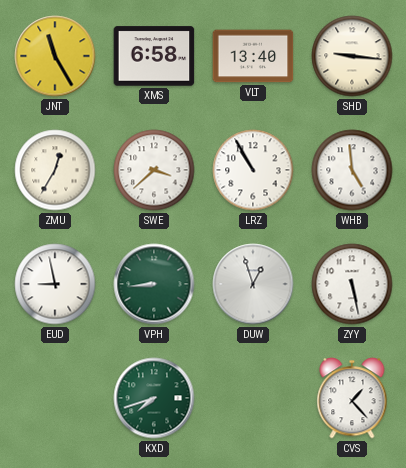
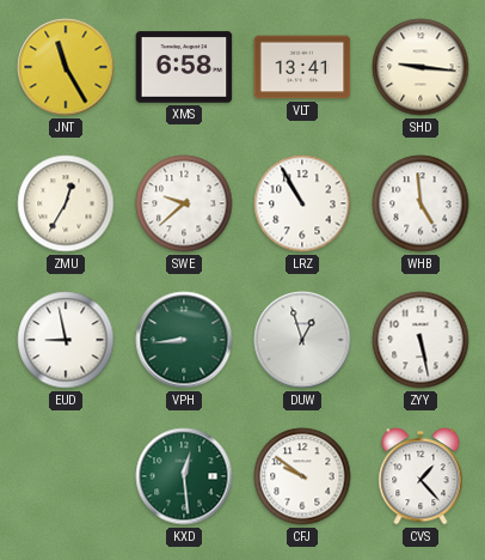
VLT: 13:40 -> 13:41 (302, 67)
SWE: 3:38 -> 9:38 (184, 203)
KXD: 7:42 -> 12:29 (184, 476)
CFJ: none -> 9:51 (302, 476)
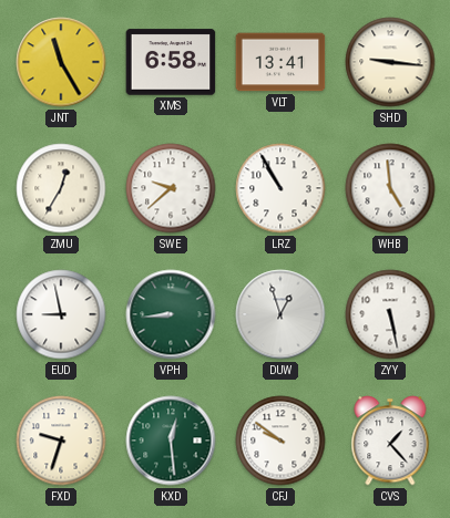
FXD: none -> 9:33 (61, 441)
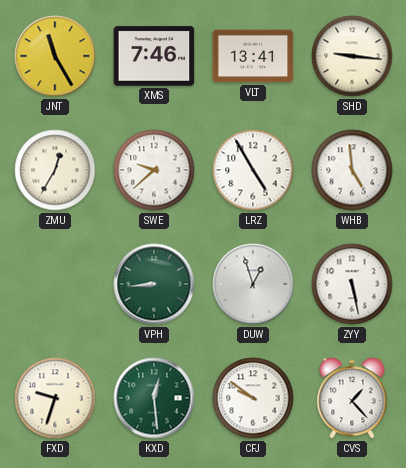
XMS: 6:58 -> 7:46 (154, 56)
LRZ: 10:55 -> 4:55 (253, 170)
EUD: 8:58 -> none (61, 314)
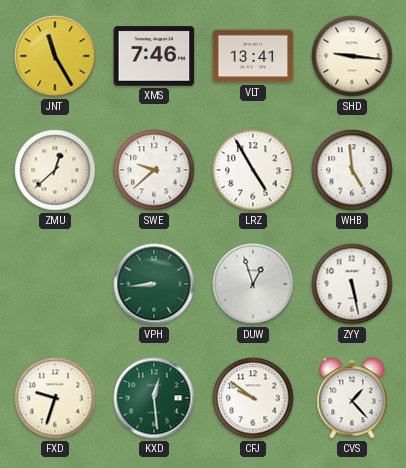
ZMU: 12:35 -> 12:38 (55, 170)
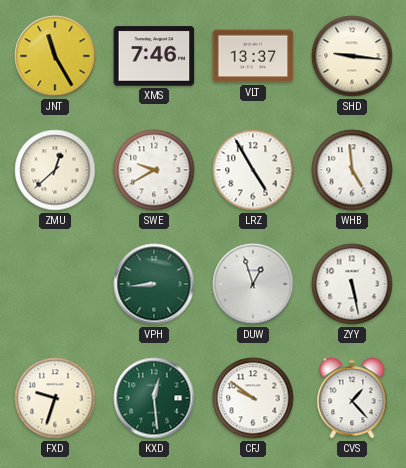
VLT: 13:41 -> 13:37 (253, 56)
SWE: 9:38 -> 9:40 (154, 170)
